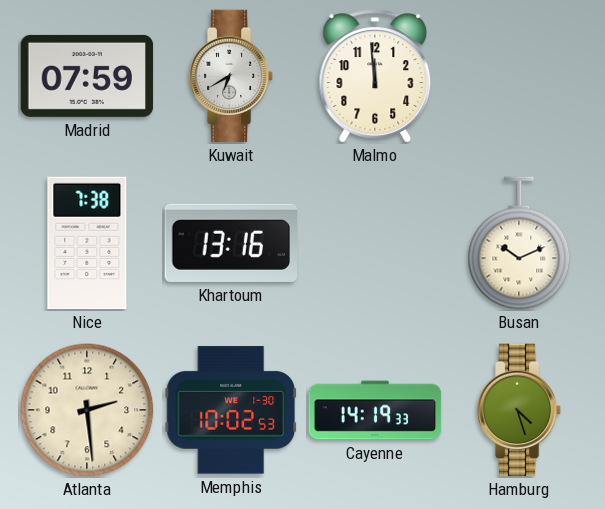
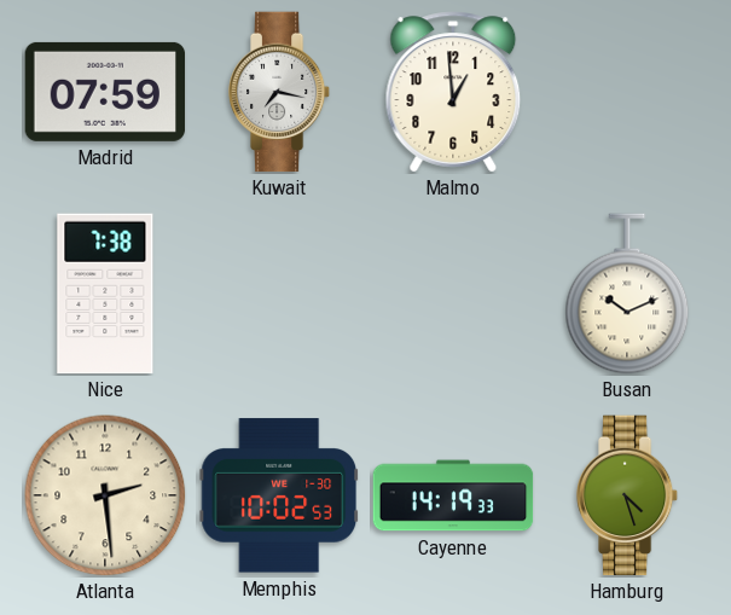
Kuwait: 6:40 -> 7:17 (279, 92)
Malmo: 11:59 -> 12:59 (453, 92)
Khartoum: 13:16 -> none (230, 243)
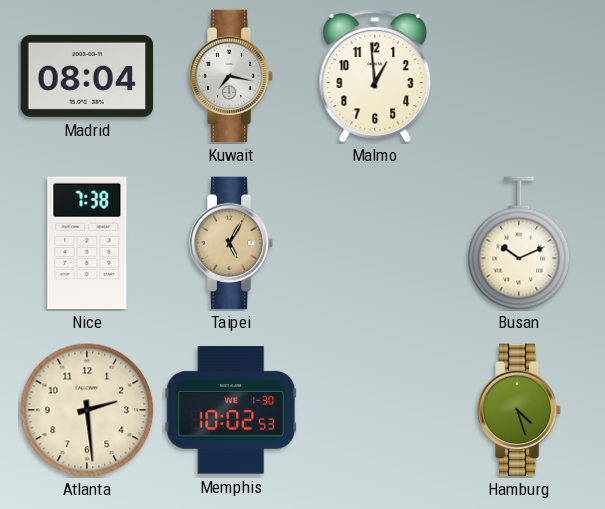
Madrid: 07:59 -> 08:04 (87, 76)
Taipei: none -> 5:05 (231, 243)
Cayenne: 14:19 -> none (453, 495)
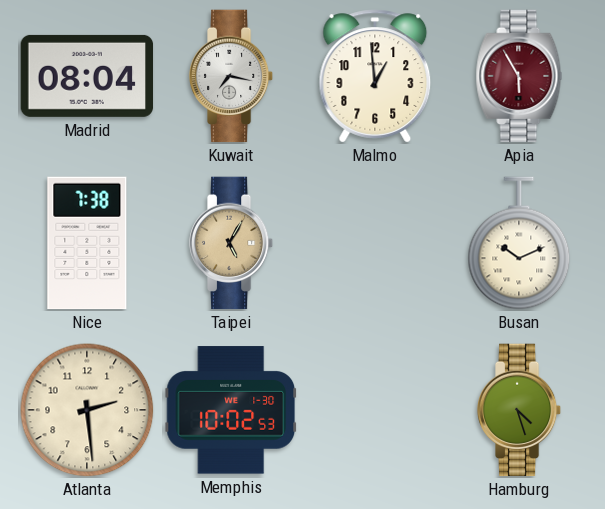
Apia: none -> 5:55 (519, 76)
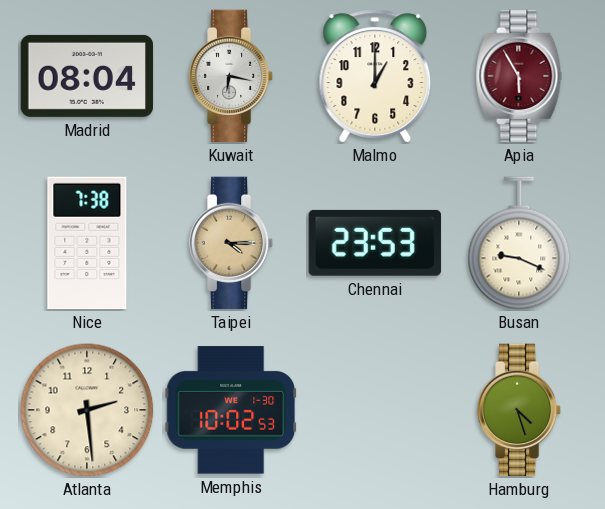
Kuwait: 7:17 -> 6:17 (231, 76)
Malmo: 12:59 -> 1:00 (375, 76)
Taipei: 5:05 -> 4:15 (231, 243)
Chennai: none -> 23:53 (375, 243)
Busan: 10:11 -> 9:19 (519, 243)
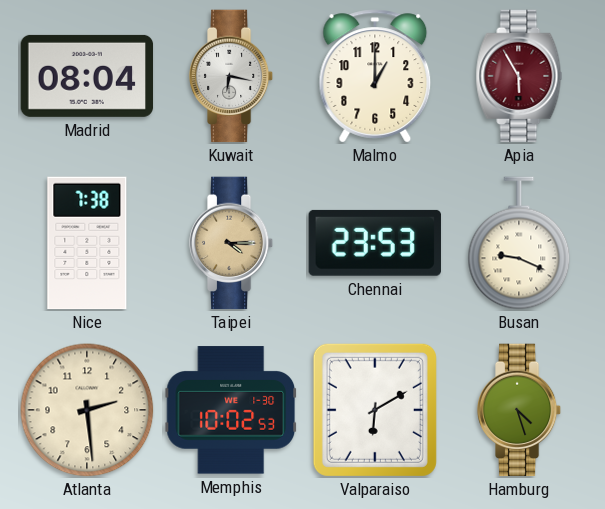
Valparaiso: none -> 6:10 (375, 410)
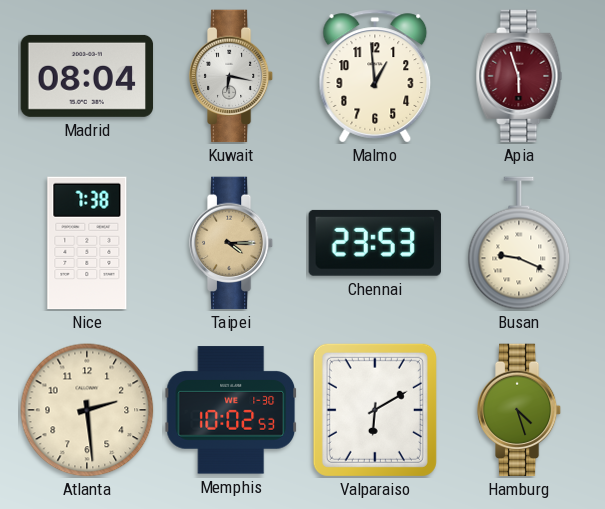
Malmo: 1:00 -> 12:59 (375, 76)
Apia: 5:55 -> 5:57 (519, 76)
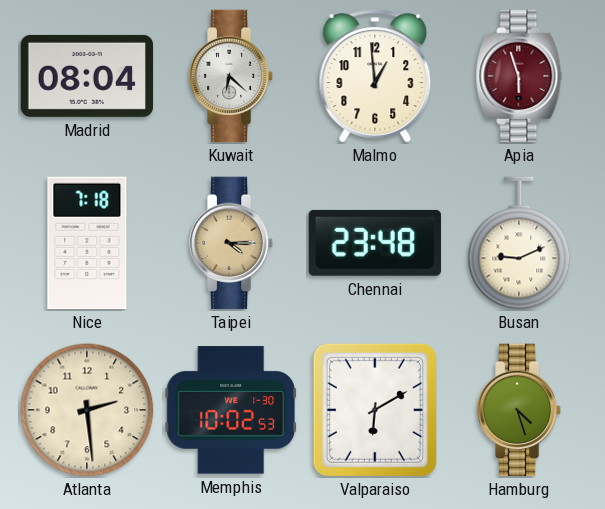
Kuwait: 6:17 -> 6:22 (231, 76)
Nice: 7:38 -> 7:18 (87, 243)
Chennai: 23:53 -> 23:48 (375, 243)
Busan: 9:19 -> 9:11 (519, 243)
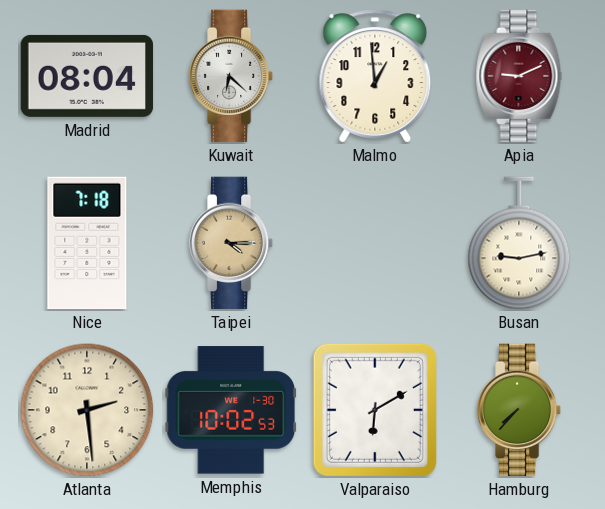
Apia: 5:57 -> 9:11 (519, 76)
Chennai: 23:48 -> none (375, 243)
Busan: 9:11 -> 9:13 (519, 243)
Hamburg: 4:27 -> 7:37 (519, 410)
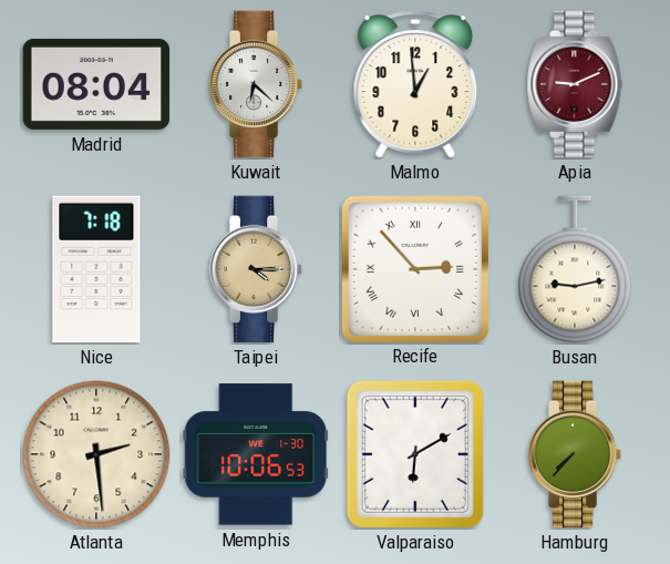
Recife: none -> 2:53 (414, 268)
Memphis: 10:02 -> 10:06 (255, 454)
